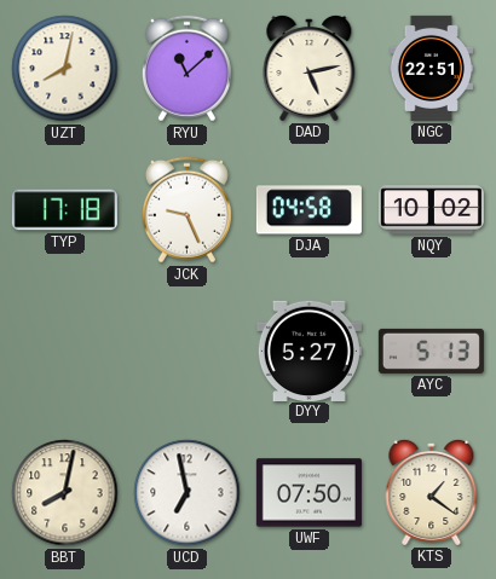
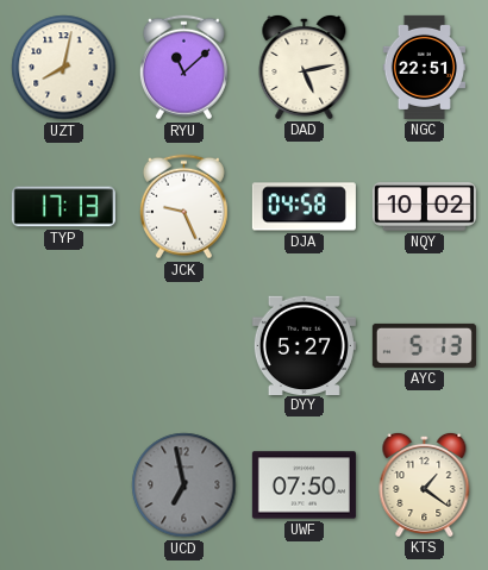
TYP: 17:18 -> 17:13 (63, 207)
BBT: 8:02 -> none (65, 493)
UCD dial: white -> grey (184, 486)
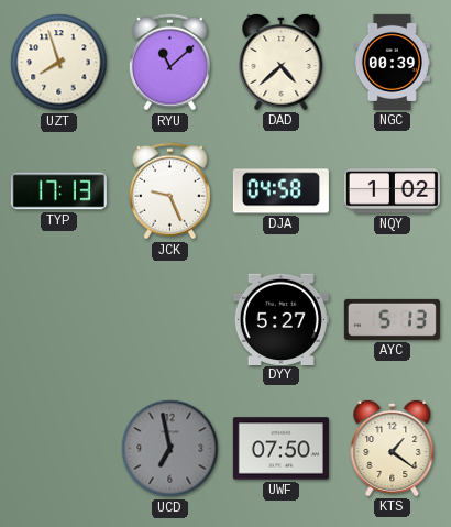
UZT: 8:02 -> 7:57 (59, 63)
DAD: 5:13 -> 4:38 (282, 62)
NGC: 22:51 -> 00:39 (392, 62)
NQY: 10:02 -> 1:02 (392, 191)
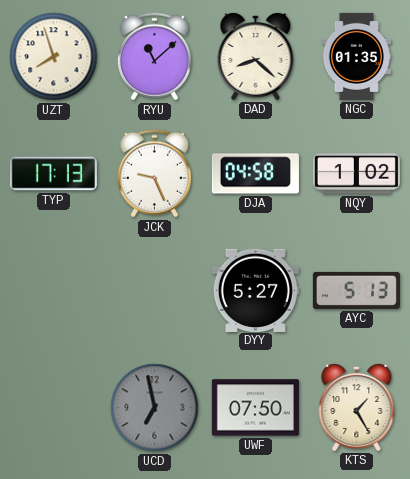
DAD: 4:38 -> 8:22 (256, 56)
NGC: 00:39 -> 01:35 (356, 56)
KTS: 1:21 -> 1:25 (357, 407)
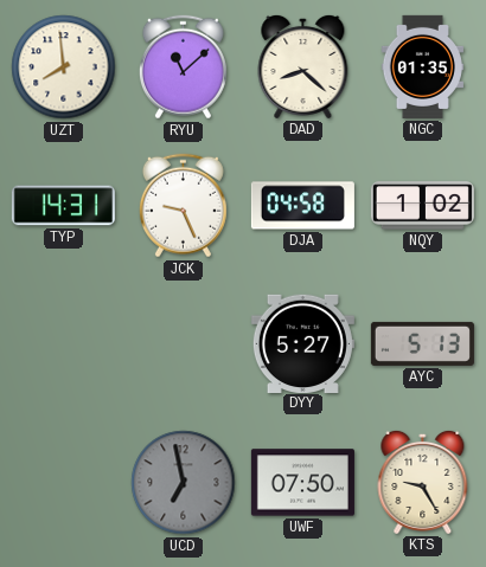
UZT: 7:57 -> 7:59 (64, 67)
TYP: 17:13 -> 14:31 (63, 206)
KTS: 1:25 -> 9:25 (423, 482)
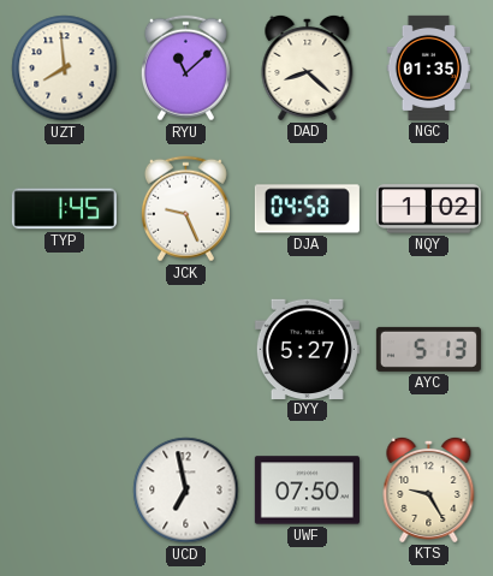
TYP: 14:31 -> 1:45 (64, 209)
UCD dial: grey -> white (186, 491)
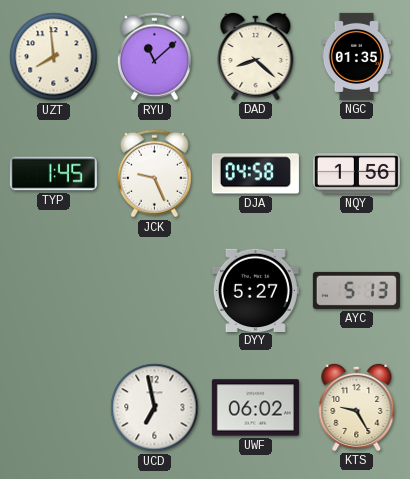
NQY: 1:02 -> 1:56 (356, 174)
UWF: 07:50 -> 06:02 (255, 408)
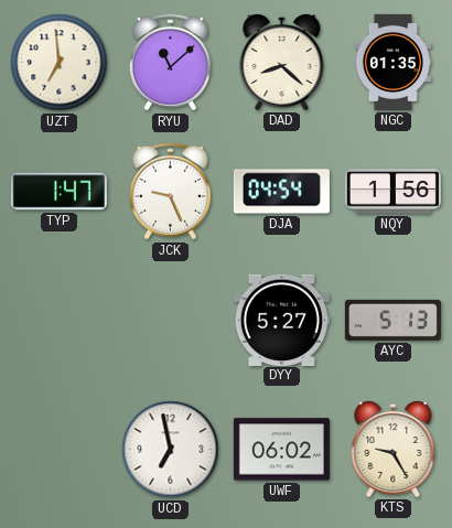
UZT: 7:59 -> 6:59 (60, 63)
TYP: 1:45 -> 1:47 (58, 192)
DJA: 04:58 -> 04:54 (281, 192)
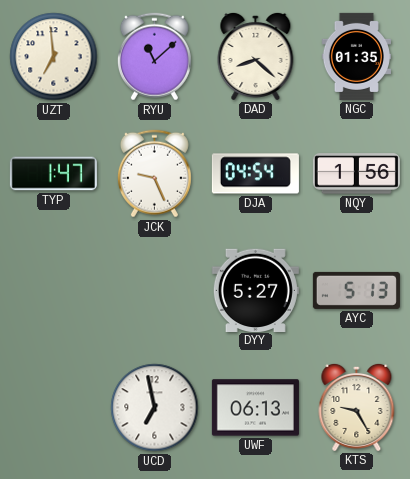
UWF: 06:02 -> 06:13 (255, 408)
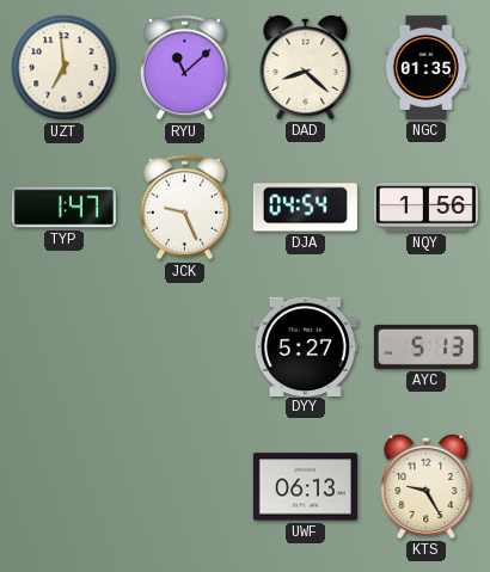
UCD: 6:58 -> none (155, 408)
